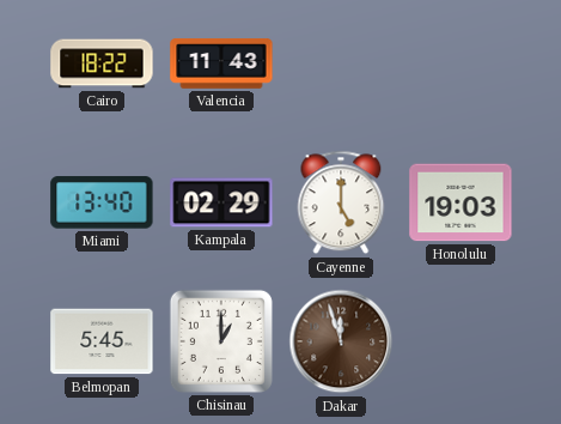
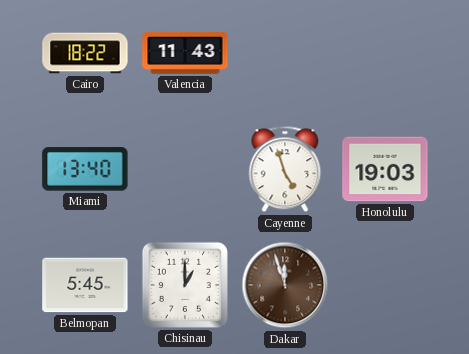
Kampala: 02:29 -> none (221, 202)
Cayenne: 5:00 -> 4:57 (285, 169)
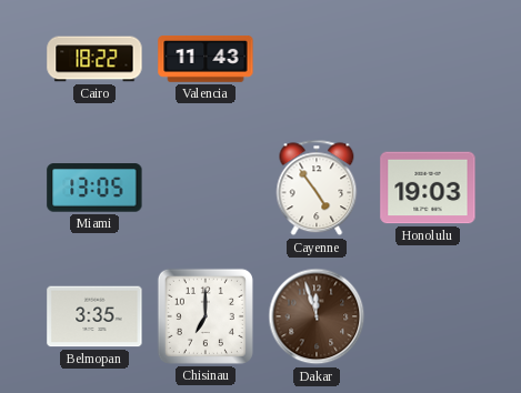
Miami: 13:40 -> 13:05 (94, 188)
Cayenne: 4:57 -> 4:54 (317, 188)
Belmopan: 5:45 -> 3:35 (94, 316)
Chisinau: 1:00 -> 7:00 (206, 316)
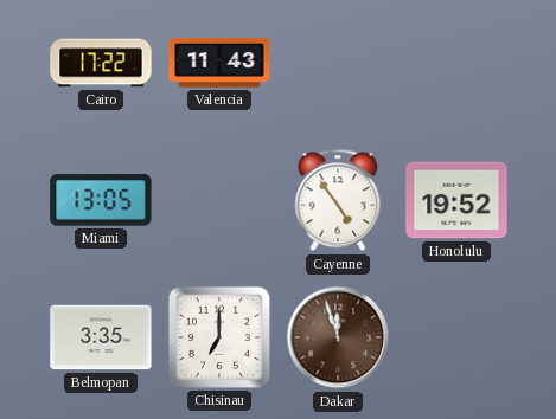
Cairo: 18:22 -> 17:22 (101, 63)
Honolulu: 19:03 -> 19:52 (456, 200)
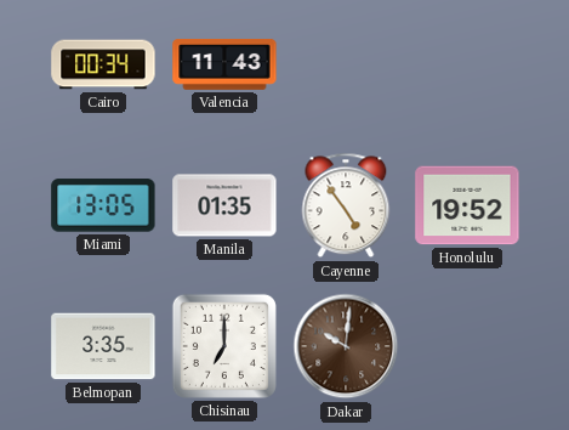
Cairo: 17:22 -> 00:34 (103, 64)
Manila: none -> 01:35 (224, 205)
Dakar: 11:57 -> 10:01 (346, 346)
